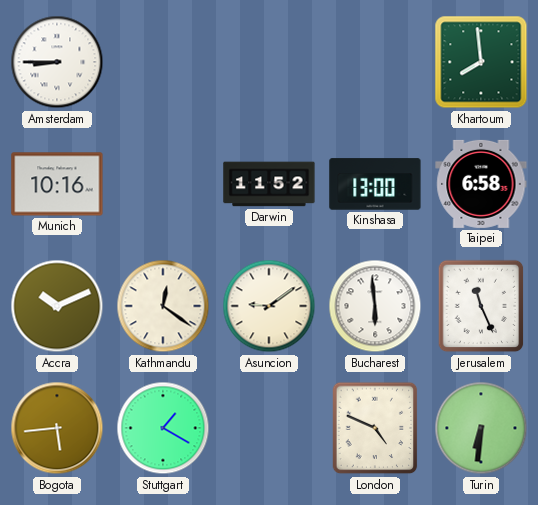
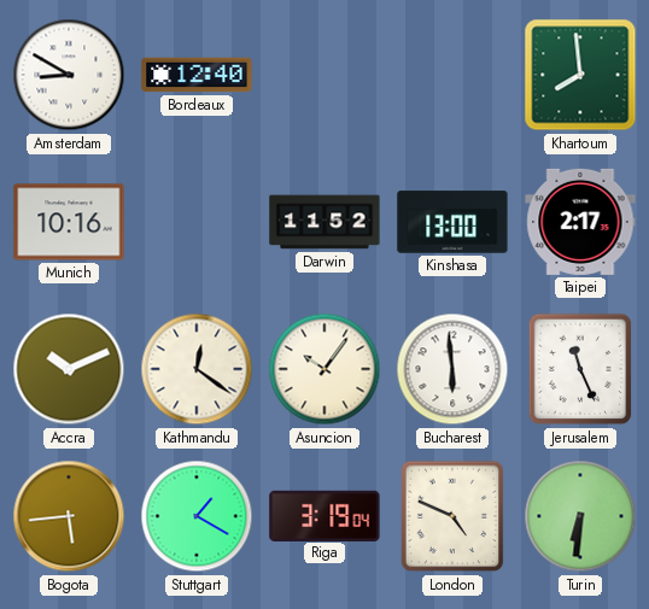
Amsterdam: 8:45 -> 8:50 (69, 75)
Bordeaux: none -> 12:40 (197, 75)
Taipei: 6:58 -> 2:17 (580, 222)
Asuncion: 9:09 -> 10:06 (324, 369)
Riga: none -> 3:19 (324, 515)
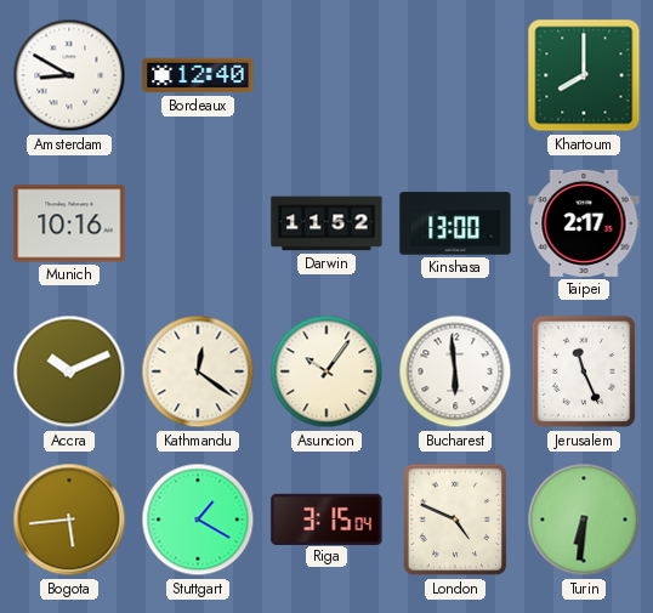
Khartoum: 7:59 -> 8:00 (584, 75)
Riga: 3:19 -> 3:15 (326, 518)
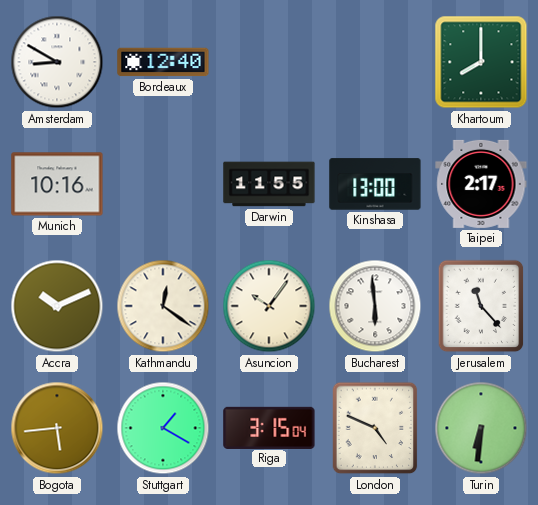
Darwin: 11:52 -> 11:55 (269, 184)
Jerusalem: 11:26 -> 11:23 (481, 306)
